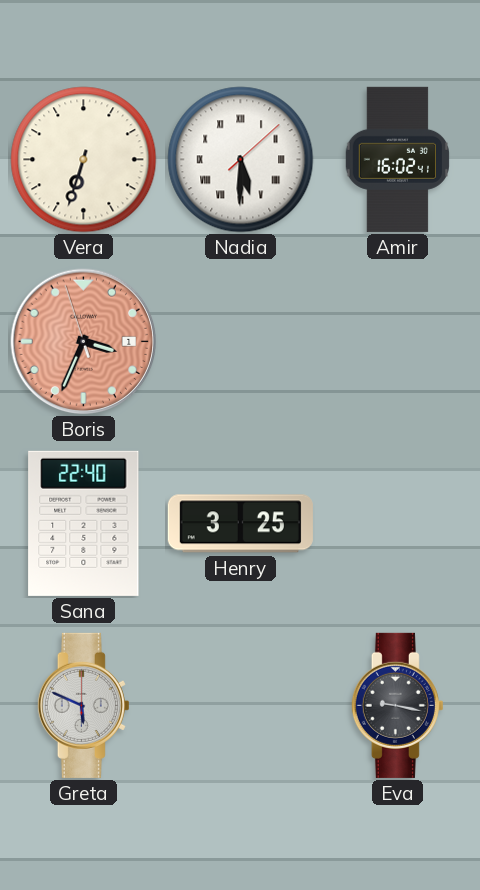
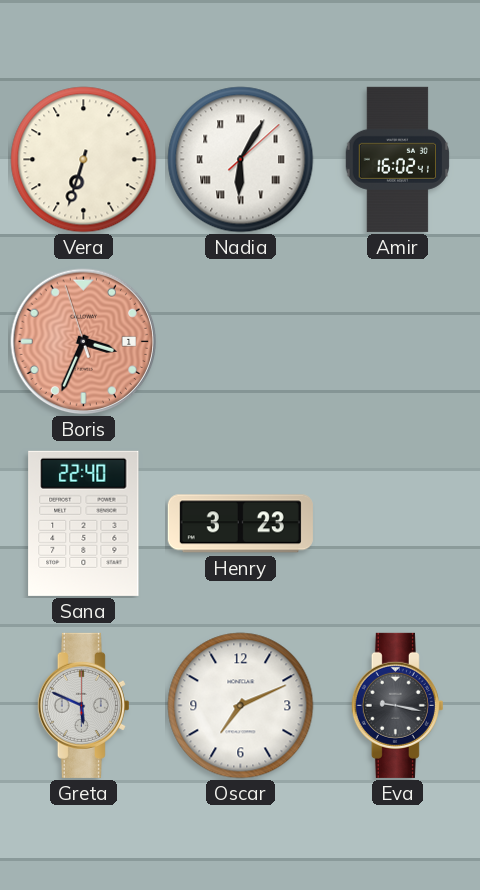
Nadia: 5:30 -> 6:05 (241, 160)
Henry: 3:25 -> 3:23 (240, 524)
Oscar: none -> 7:11 (241, 706)
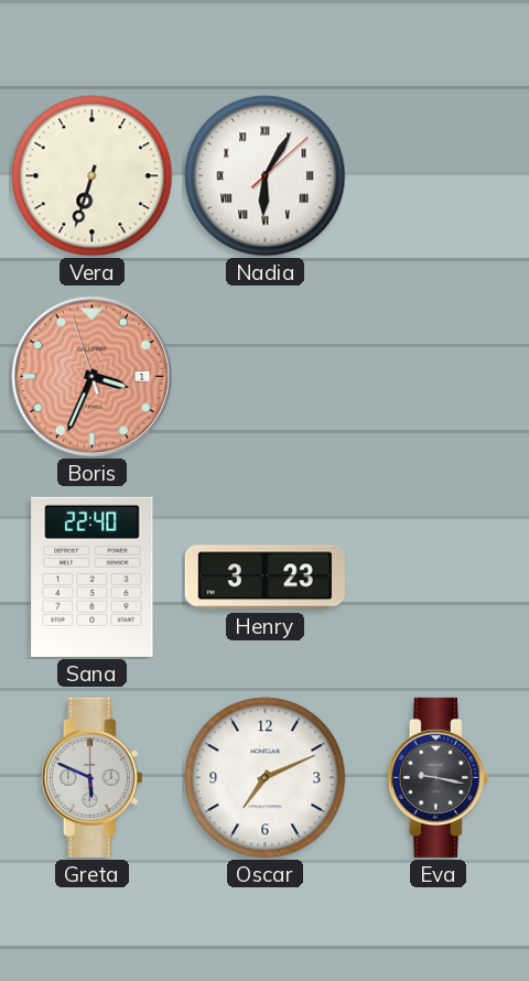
Amir: 16:02 -> none (397, 159)
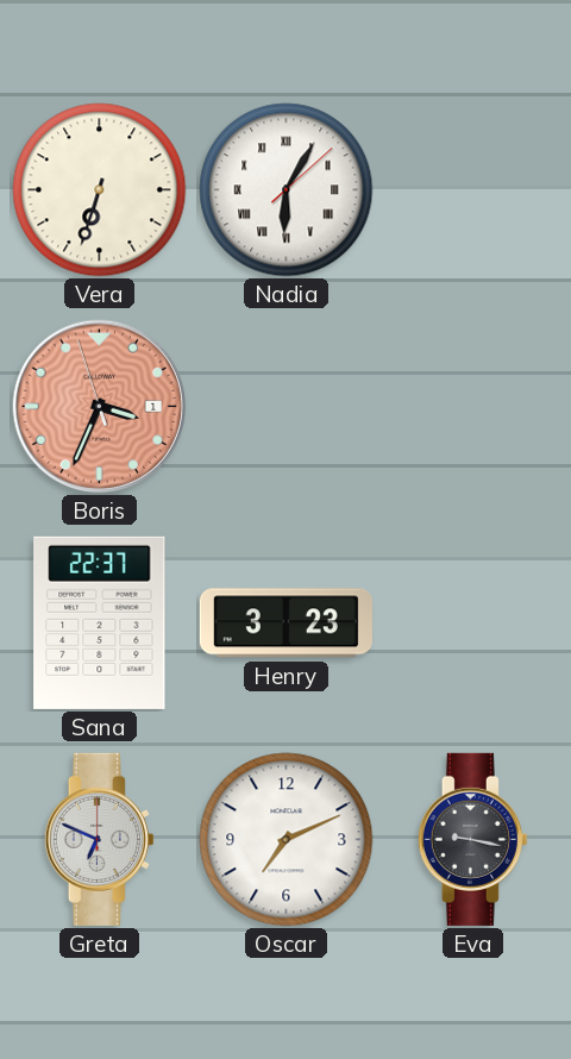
Sana: 22:40 -> 22:37 (100, 622)
Greta: 5:49 -> 6:49 (99, 839)
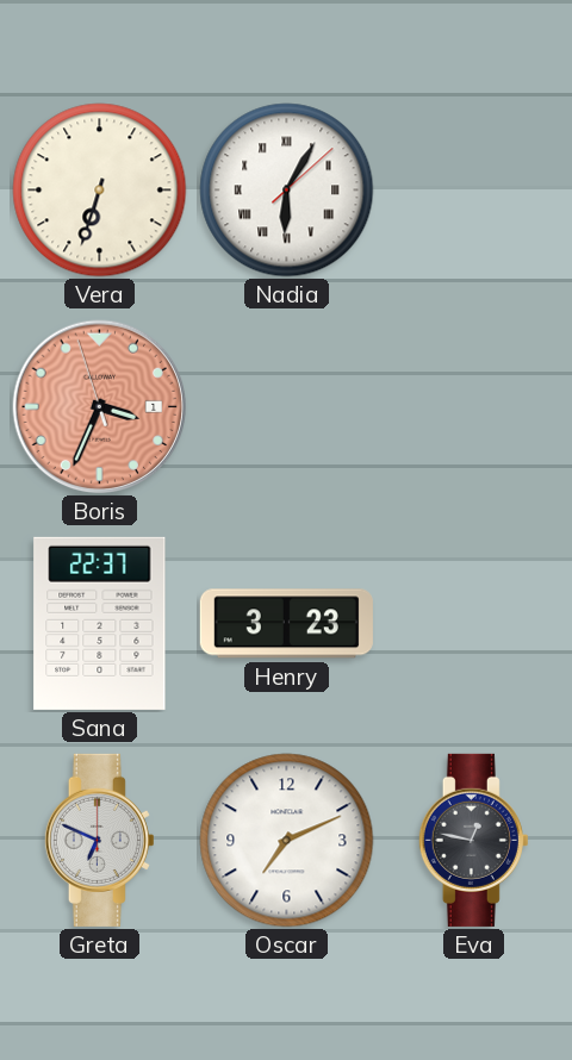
Eva: 9:17 -> 12:47 (473, 840)
